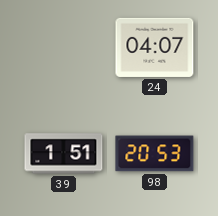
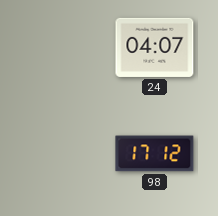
39: 1:51 -> none (64, 154)
98: 20:53 -> 17:12 (155, 154)
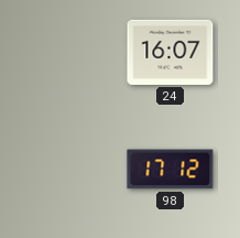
24: 04:07 -> 16:07 (171, 52)
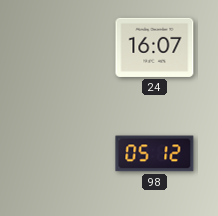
98: 17:12 -> 05:12 (155, 154)
